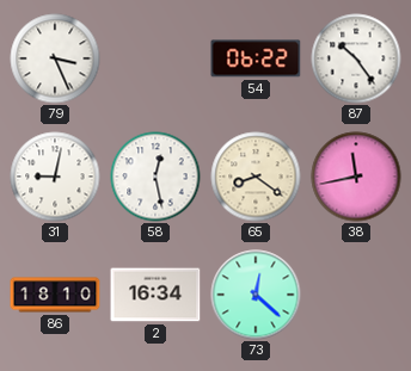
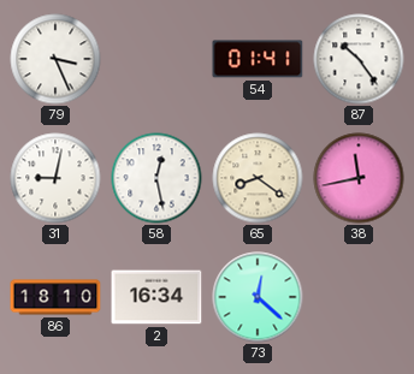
54: 06:22 -> 01:41 (258, 59)
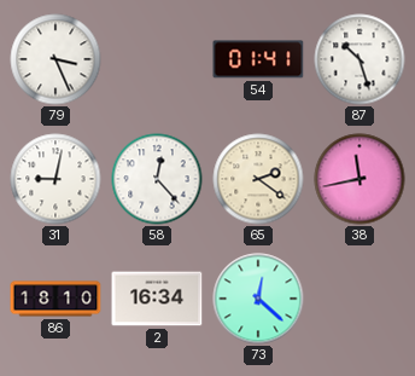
87: 10:24 -> 10:27 (360, 59)
58: 12:28 -> 12:23 (157, 179)
65: 8:21 -> 2:21 (258, 179)
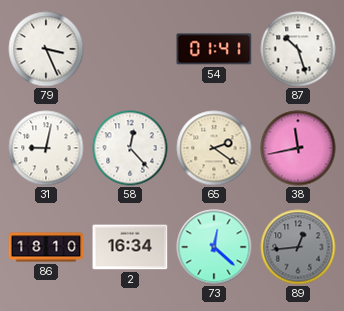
89: none -> 12:44 (298, 247)
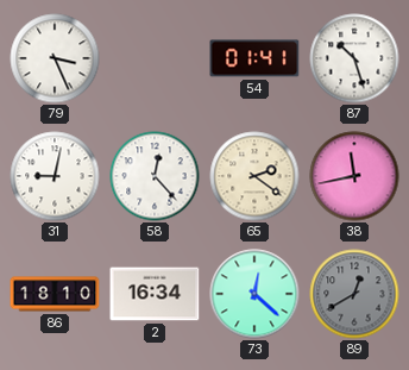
89: 12:44 -> 12:40 (354, 294)
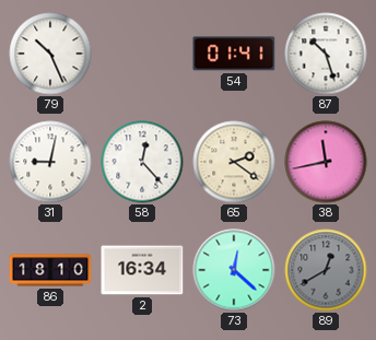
79: 3:26 -> 10:26 (50, 54)
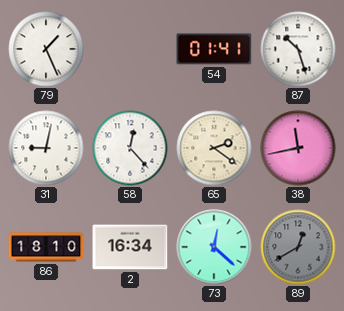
79: 10:26 -> 1:26 (46, 49)
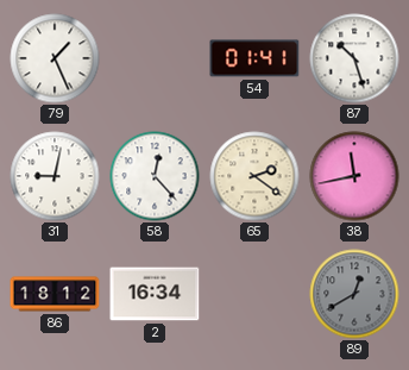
86: 18:10 -> 18:12 (55, 294)
73: 12:22 -> none (214, 247)
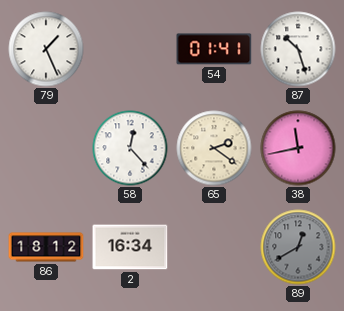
31: 9:02 -> none (55, 176)
